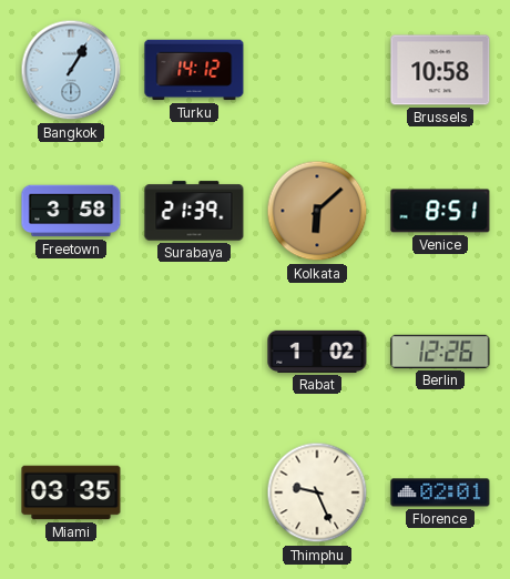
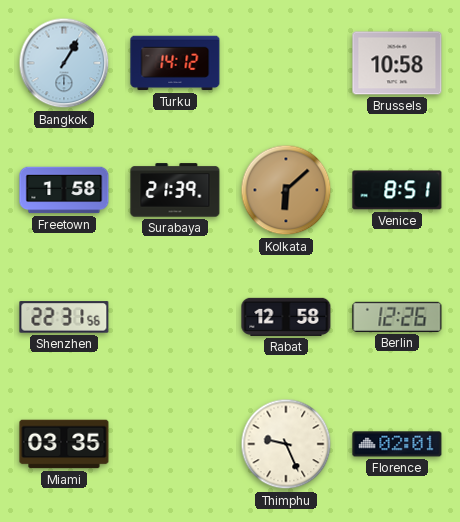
Freetown: 3:58 -> 1:58 (64, 190)
Shenzhen: none -> 22:31 (64, 317)
Rabat: 1:02 -> 12:58 (286, 317)
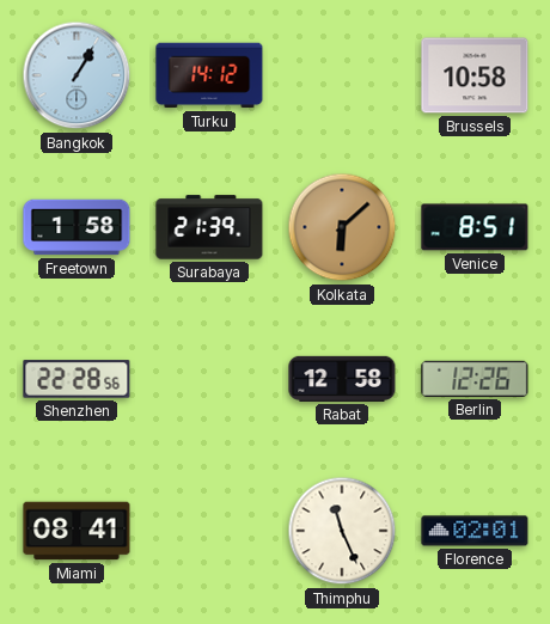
Shenzhen: 22:31 -> 22:28 (77, 379)
Miami: 03:35 -> 08:41 (77, 531)
Thimphu: 9:26 -> 11:26 (342, 531)
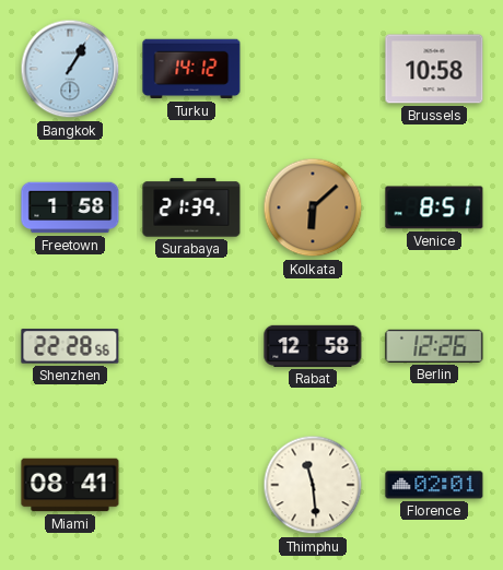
Thimphu: 11:26 -> 11:29 (313, 485)
